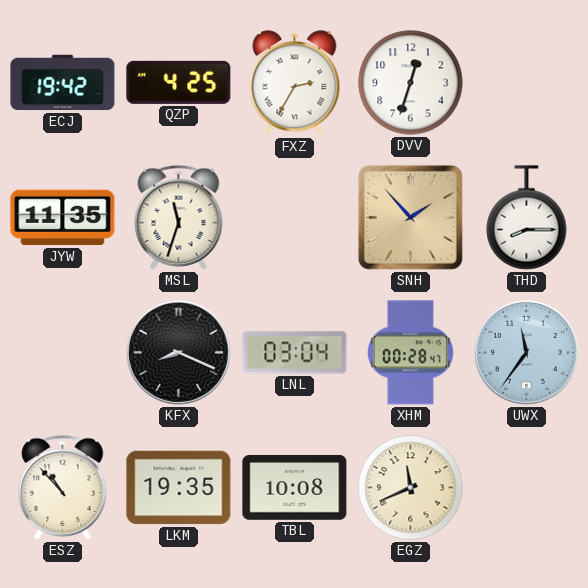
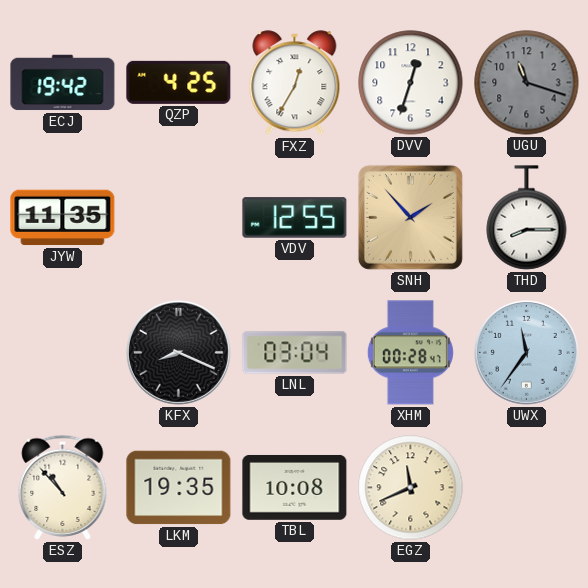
FXZ: 2:35 -> 12:35 (295, 83)
UGU: none -> 11:18 (527, 83)
MSL: 11:33 -> none (179, 217)
VDV: none -> 12:55 (295, 218)
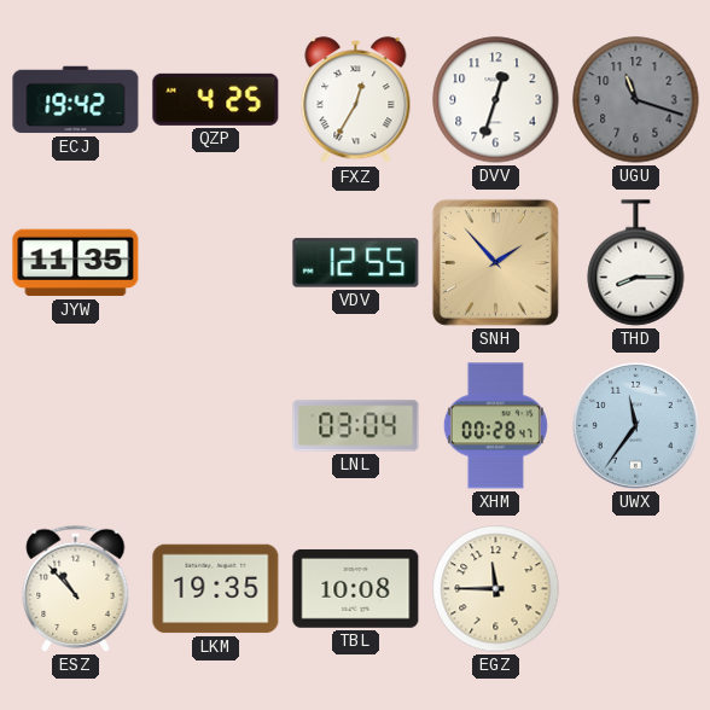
KFX: 8:19 -> none (178, 352)
EGZ: 11:41 -> 11:45 (496, 589)
